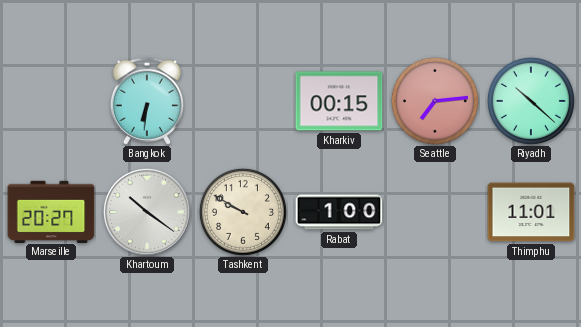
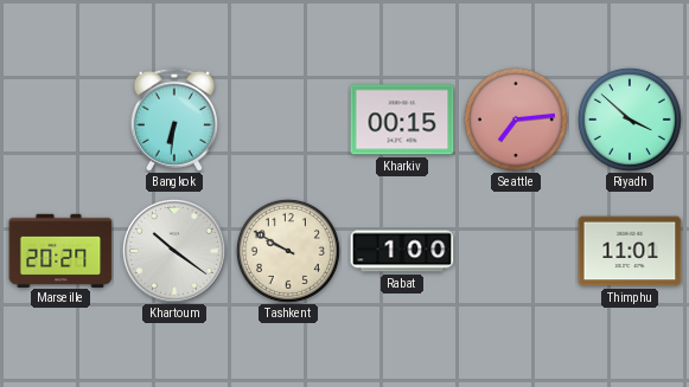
Riyadh: 10:22 -> 3:52 (630, 120)
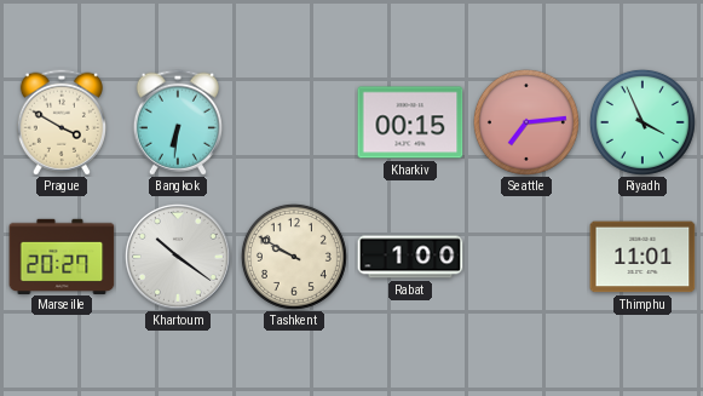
Prague: none -> 3:50 (62, 122)
Riyadh: 3:52 -> 3:56 (643, 122)
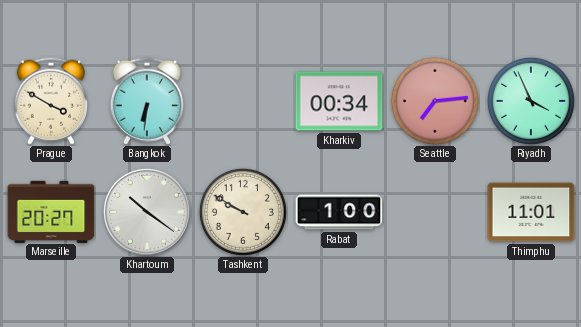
Kharkiv: 00:15 -> 00:34 (339, 101)
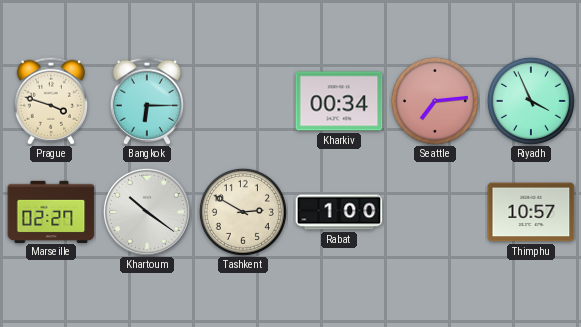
Prague: 3:50 -> 3:48 (51, 101)
Bangkok: 6:31 -> 6:15 (147, 101)
Marseille: 20:27 -> 02:27 (51, 211)
Tashkent: 9:50 -> 2:50 (243, 212)
Thimphu: 11:01 -> 10:57 (531, 212)
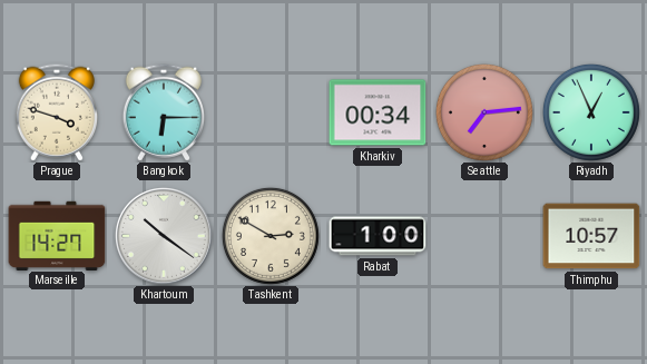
Riyadh: 3:56 -> 12:56 (591, 112)
Marseille: 02:27 -> 14:27 (57, 235)
